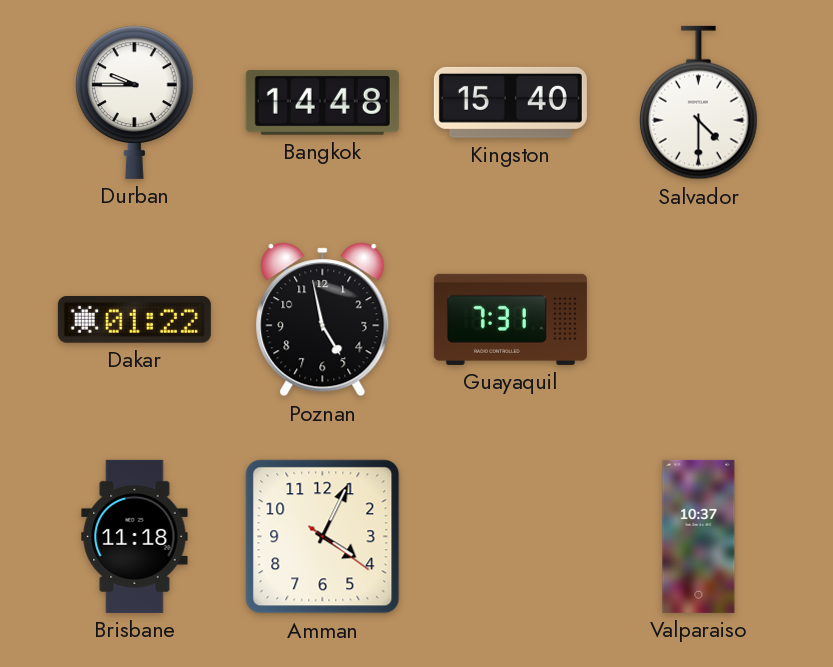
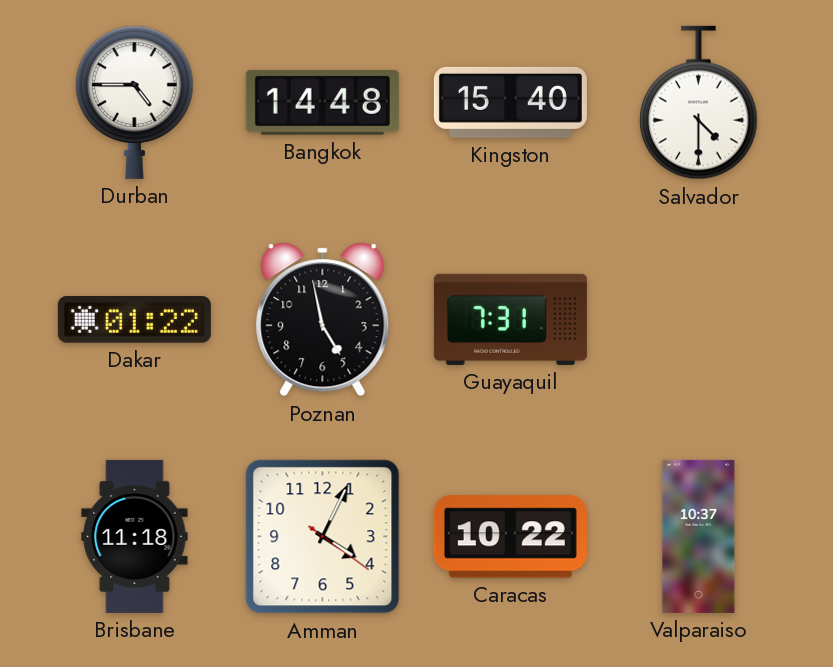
Durban: 9:45 -> 4:45 (135, 102)
Caracas: none -> 10:22 (510, 537)
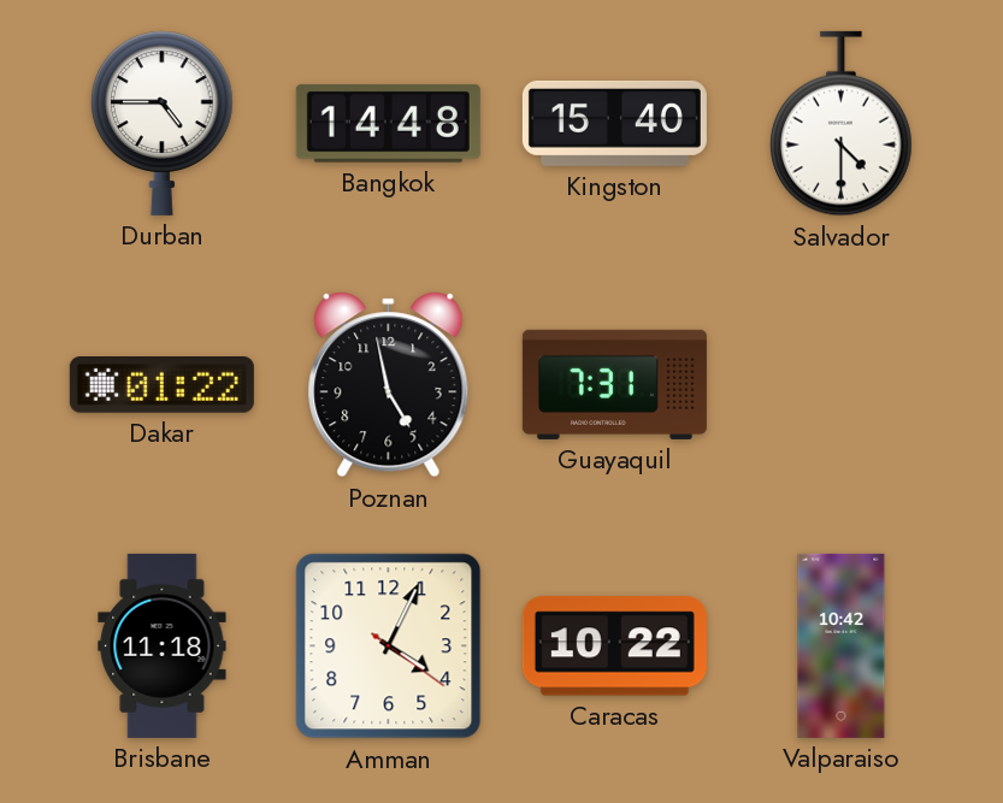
Valparaiso: 10:37 -> 10:42 (842, 645)
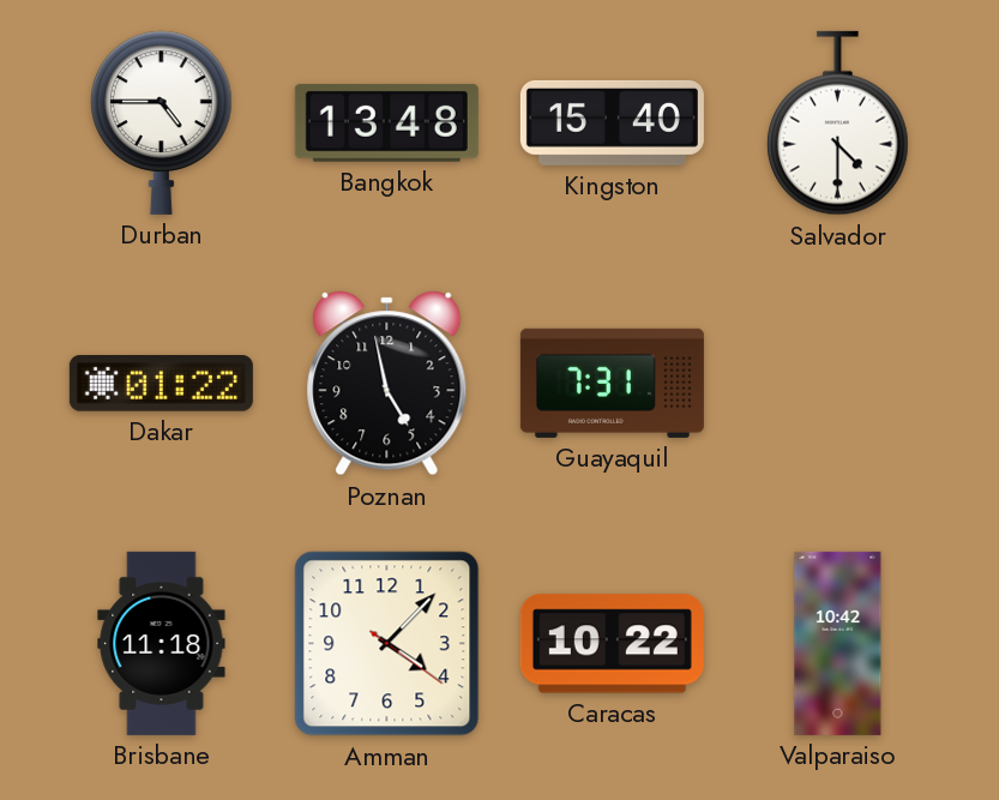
Bangkok: 14:48 -> 13:48 (386, 122)
Amman: 4:04 -> 4:07 (387, 644)
